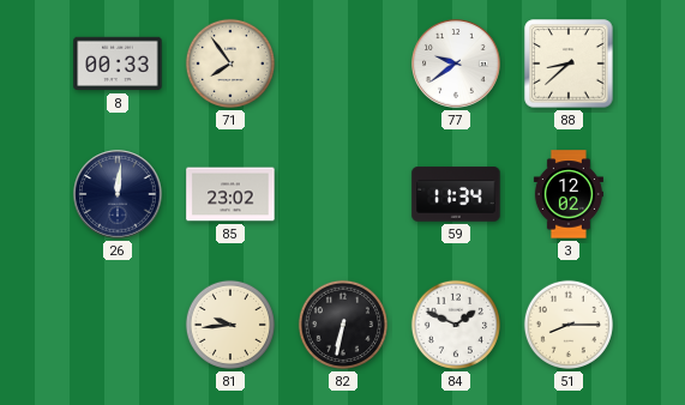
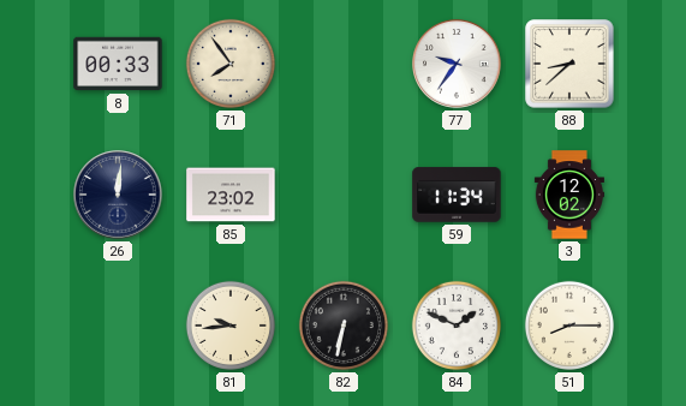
77: 9:39 -> 9:36 (457, 64)
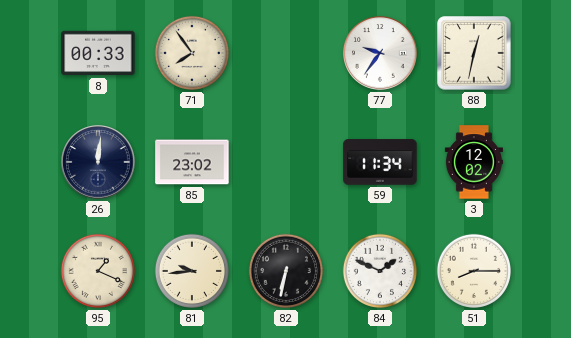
88: 8:38 -> 12:32 (474, 53)
95: none -> 1:19 (98, 271)
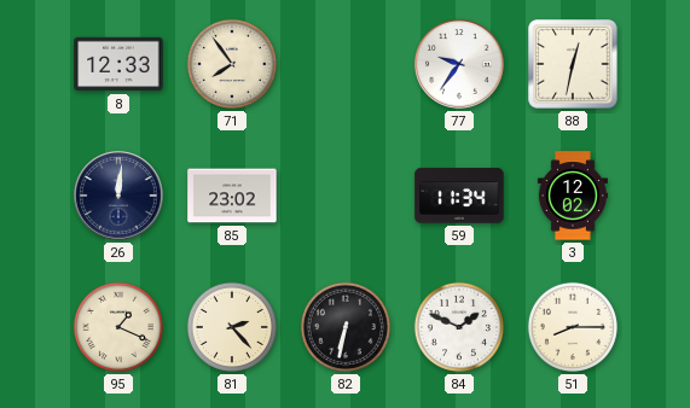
8: 00:33 -> 12:33 (118, 64)
81: 9:44 -> 2:23 (232, 327)
